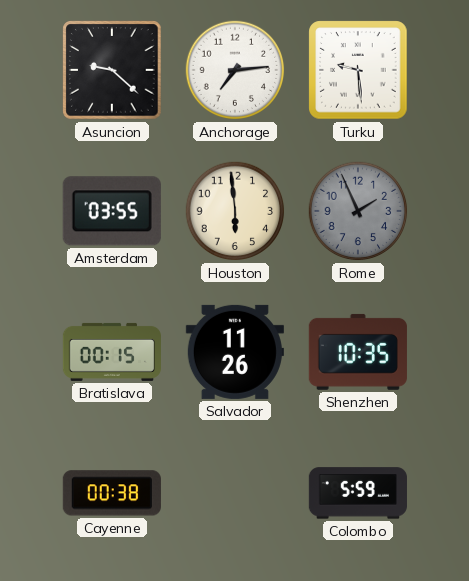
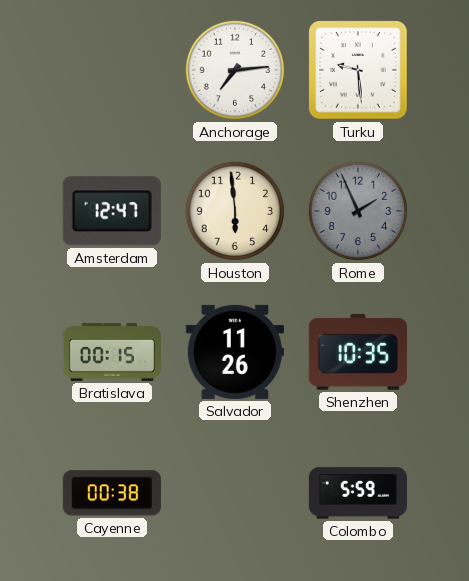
Asuncion: 9:22 -> none (112, 70)
Amsterdam: 03:55 -> 12:47 (112, 211)
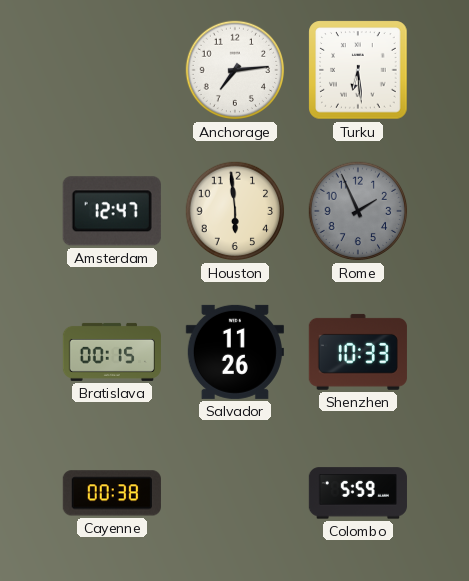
Turku: 9:29 -> 6:29 (358, 70)
Shenzhen: 10:35 -> 10:33 (358, 352)
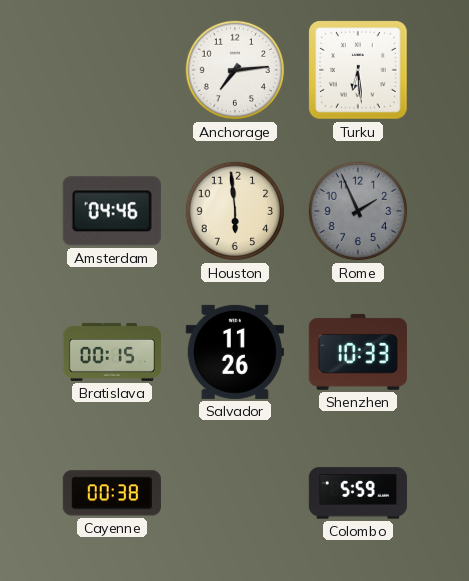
Amsterdam: 12:47 -> 04:46 (112, 211)
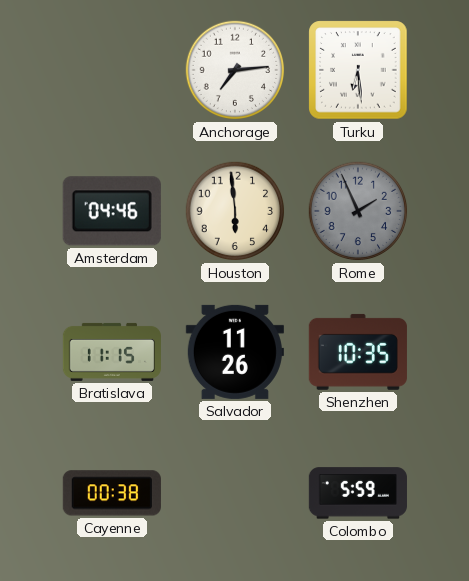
Bratislava: 00:15 -> 11:15 (111, 352)
Shenzhen: 10:33 -> 10:35 (358, 352)
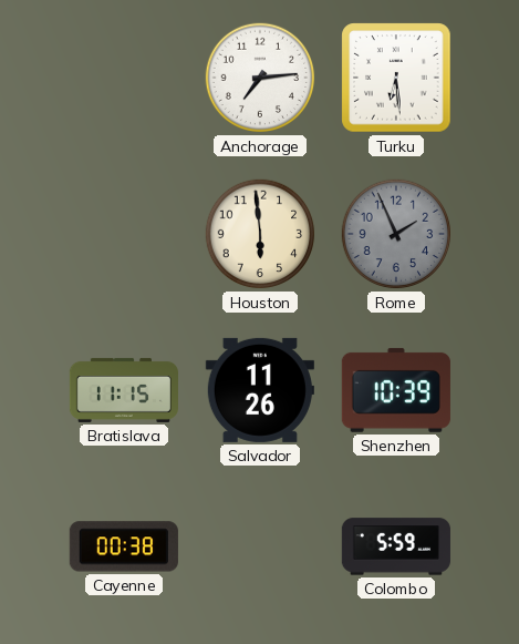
Amsterdam: 04:46 -> none (112, 211)
Shenzhen: 10:35 -> 10:39 (396, 390)
